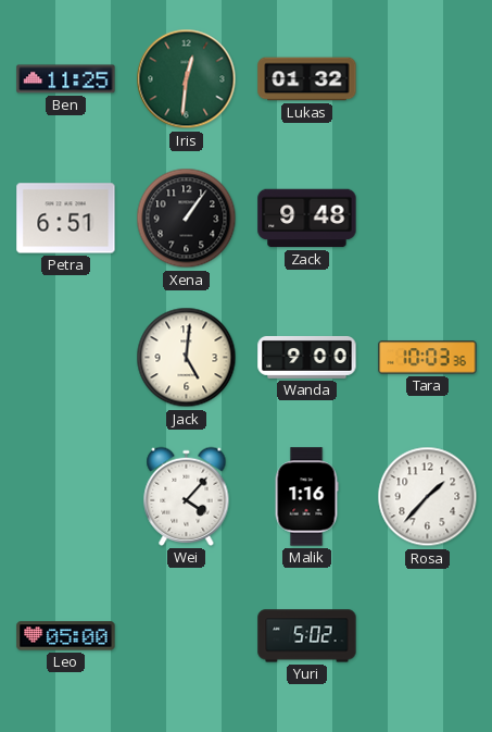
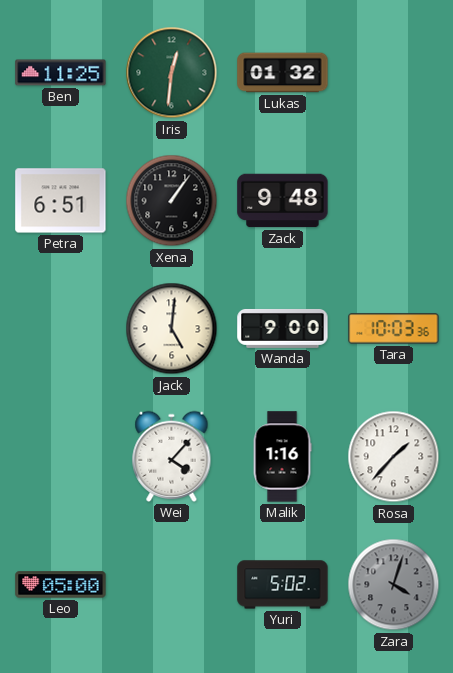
Zara: none -> 4:03 (394, 585)
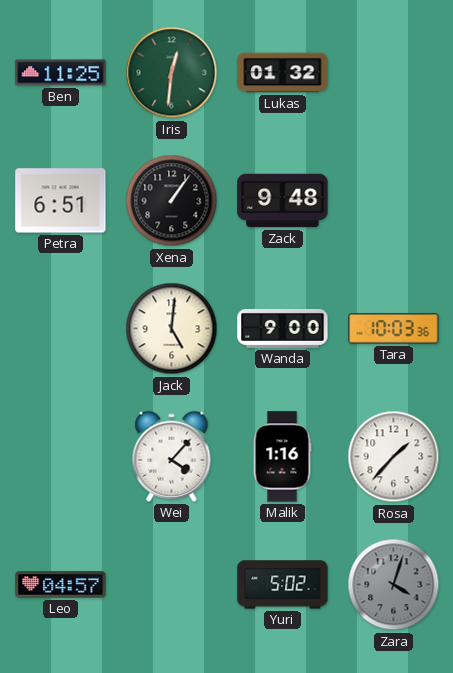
Leo: 05:00 -> 04:57 (61, 585)
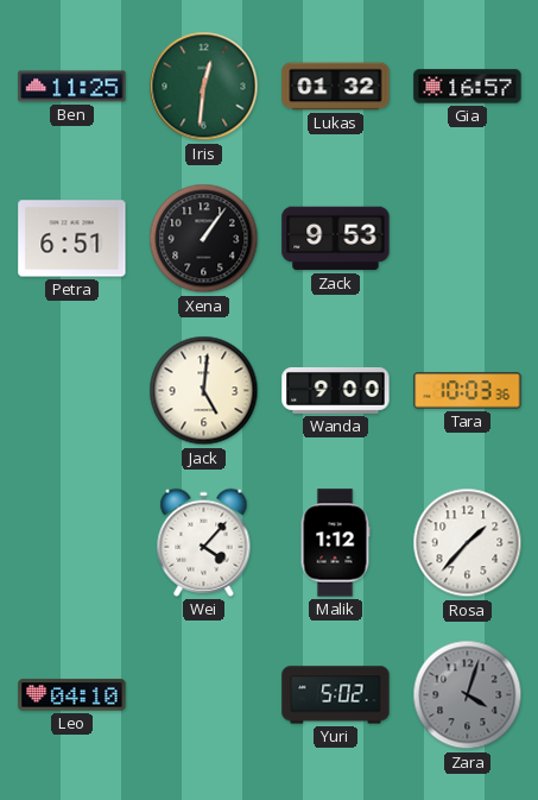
Gia: none -> 16:57 (468, 87)
Zack: 9:48 -> 9:53 (336, 239)
Malik: 1:16 -> 1:12 (335, 543)
Leo: 04:57 -> 04:10 (72, 695)
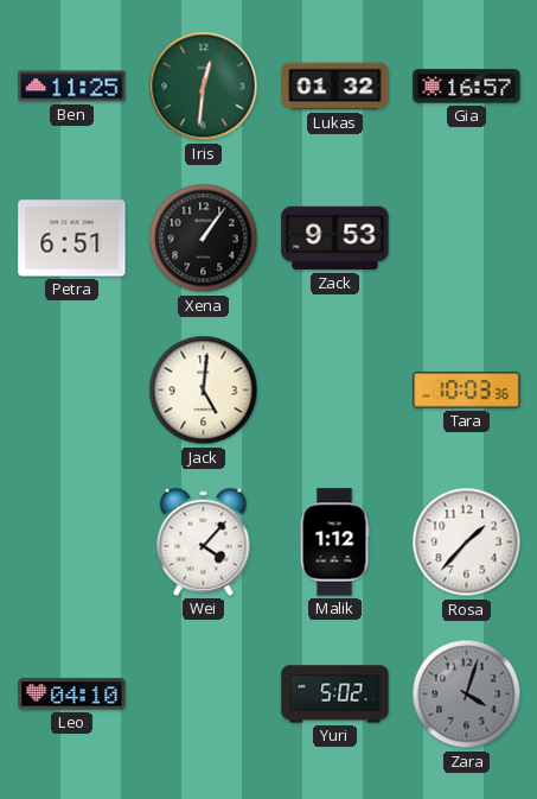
Wanda: 9:00 -> none (336, 390)
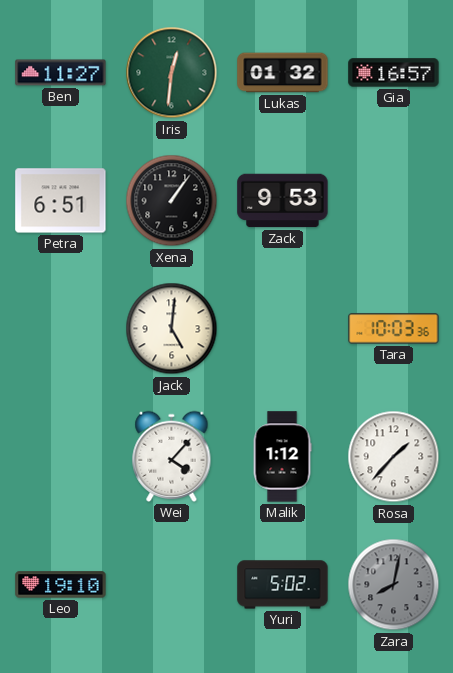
Ben: 11:25 -> 11:27 (61, 73)
Leo: 04:10 -> 19:10 (61, 585)
Zara: 4:03 -> 8:02 (394, 585)
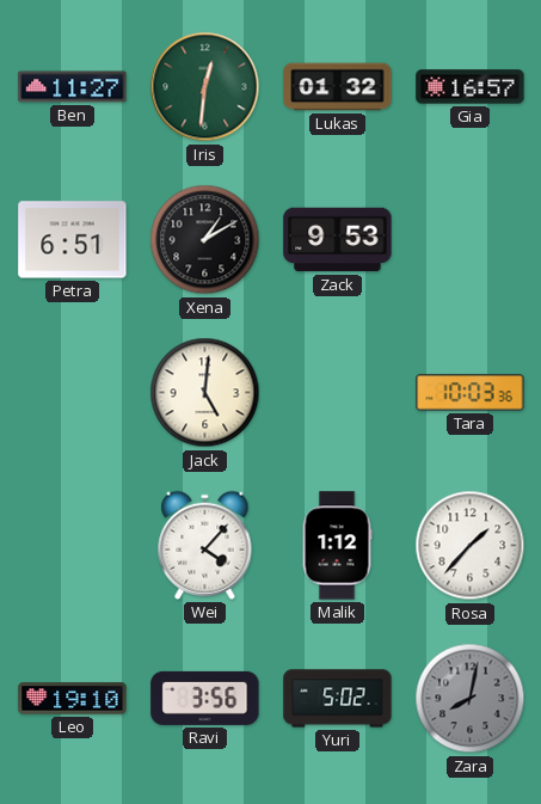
Xena: 1:06 -> 1:10 (205, 240)
Ravi: none -> 3:56 (205, 698)
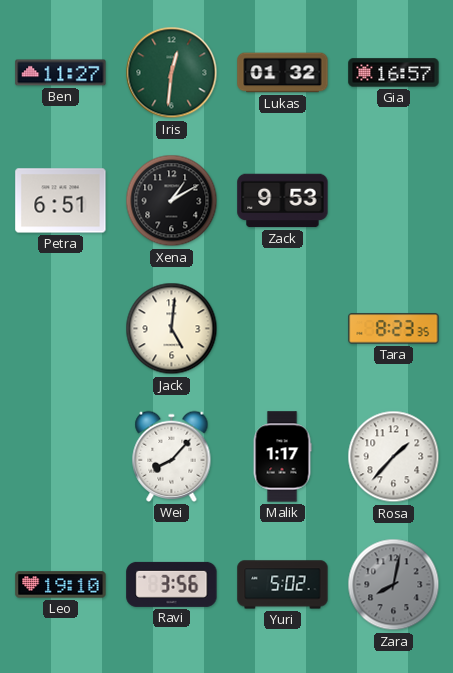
Tara: 10:03 -> 8:23 (394, 329)
Wei: 4:07 -> 8:07 (172, 456)
Malik: 1:12 -> 1:17 (282, 457)
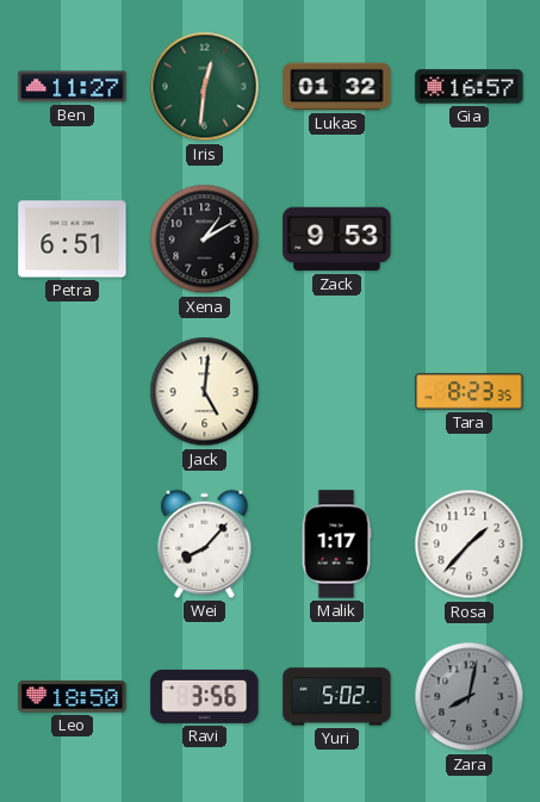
Leo: 19:10 -> 18:50 (73, 697)
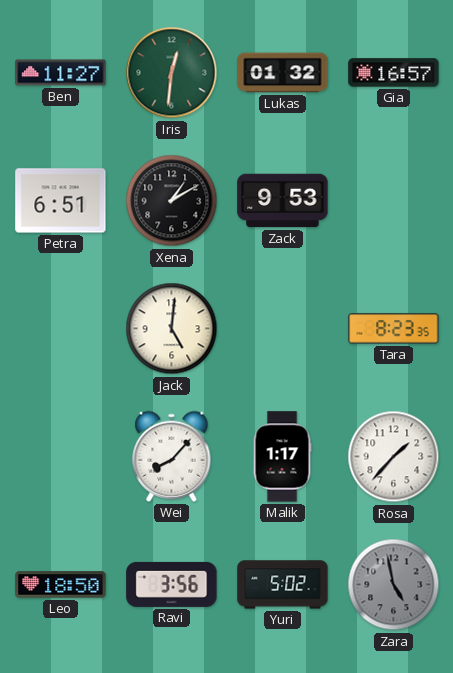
Zara: 8:02 -> 4:58 (394, 585)
